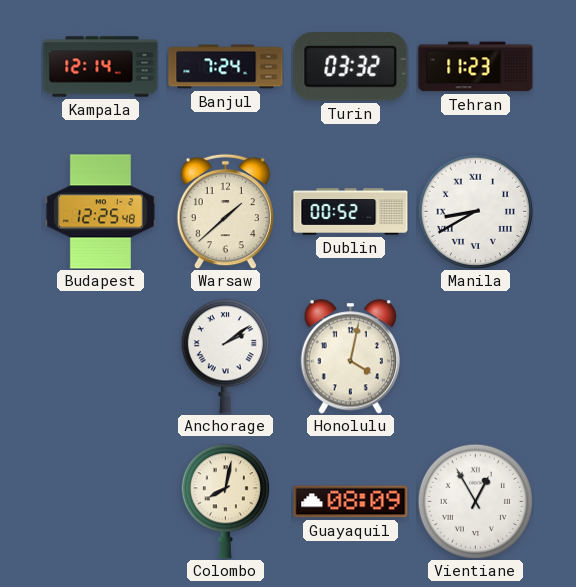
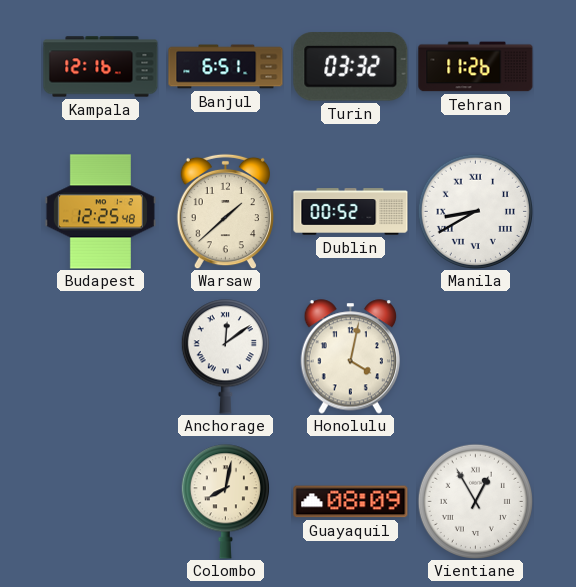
Kampala: 12:14 -> 12:16 (101, 67)
Banjul: 7:24 -> 6:51 (226, 67)
Tehran: 11:23 -> 11:26 (476, 67)
Anchorage: 2:09 -> 12:09 (225, 357)
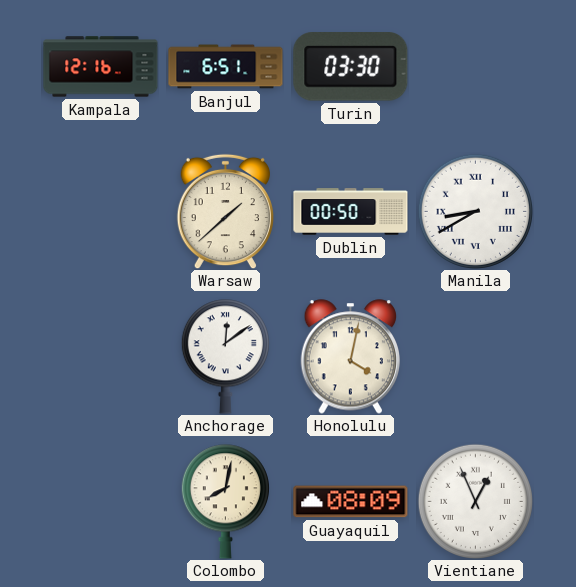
Turin: 03:32 -> 03:30 (351, 67)
Tehran: 11:26 -> none (476, 67)
Budapest: 12:25 -> none (100, 212)
Dublin: 00:52 -> 00:50 (351, 212)
Vientiane: 12:55 -> 12:56 (475, 501)
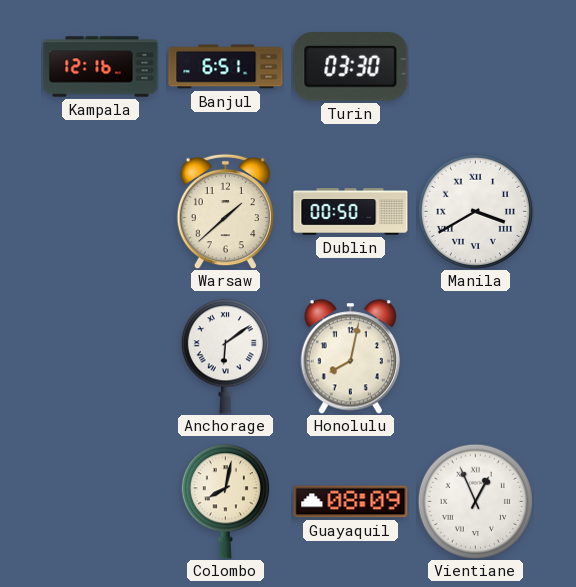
Manila: 8:40 -> 3:40 (475, 211)
Anchorage: 12:09 -> 6:09 (225, 357)
Honolulu: 4:02 -> 8:02 (350, 357)
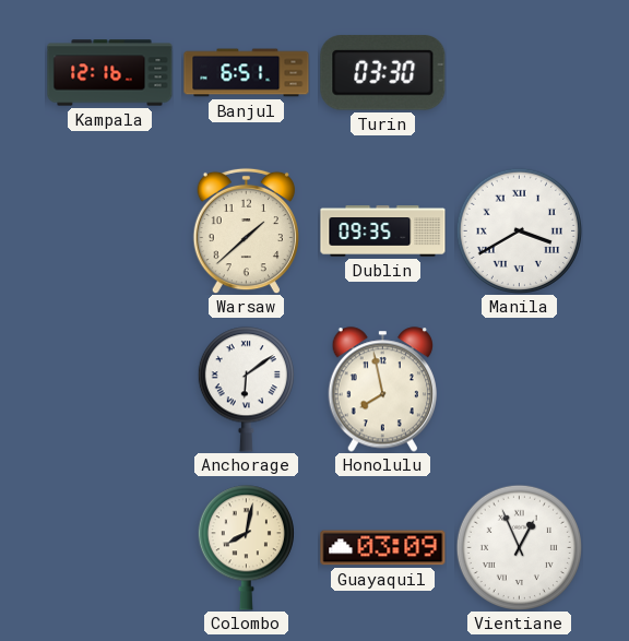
Dublin: 00:50 -> 09:35 (383, 232)
Honolulu: 8:02 -> 7:58 (382, 390)
Guayaquil: 08:09 -> 03:09 (383, 548)
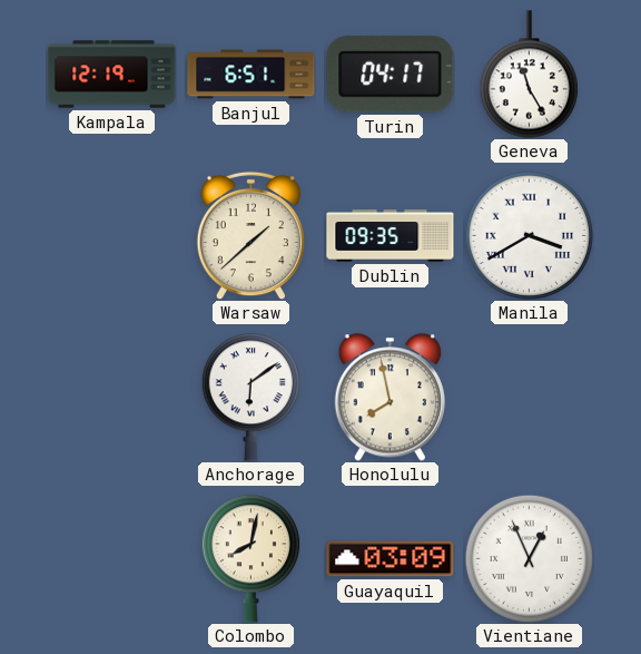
Kampala: 12:16 -> 12:19 (112, 75)
Turin: 03:30 -> 04:17 (391, 75)
Geneva: none -> 11:25 (529, 75)
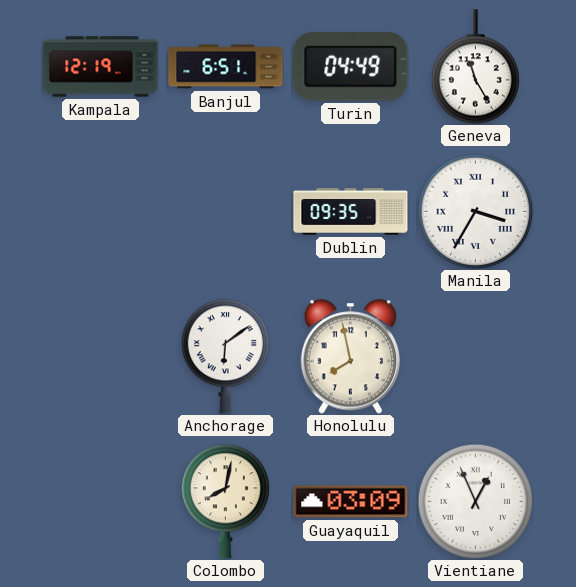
Turin: 04:17 -> 04:49 (351, 67)
Warsaw: 1:38 -> none (250, 235)
Manila: 3:40 -> 3:35 (475, 211)
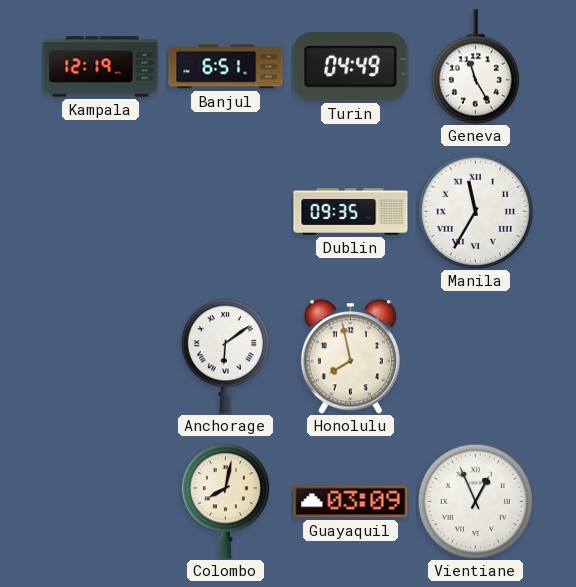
Manila: 3:35 -> 11:35 (475, 211)
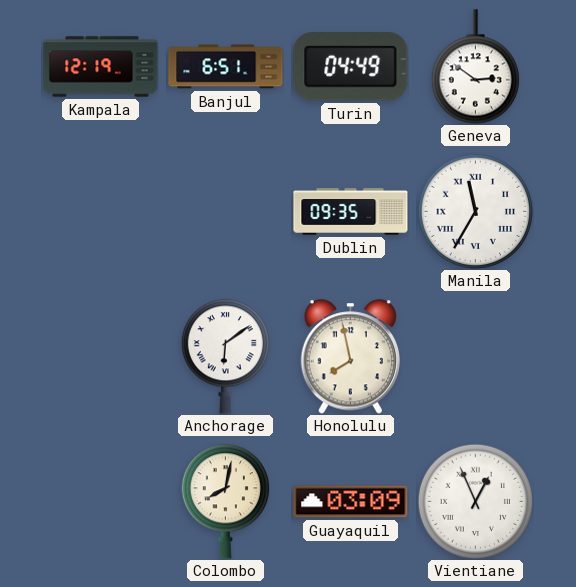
Geneva: 11:25 -> 2:51 (475, 67)
